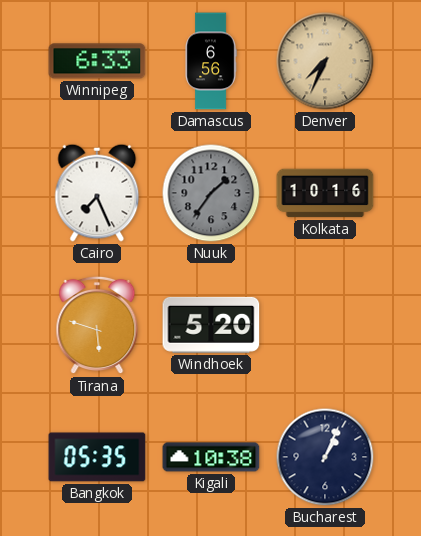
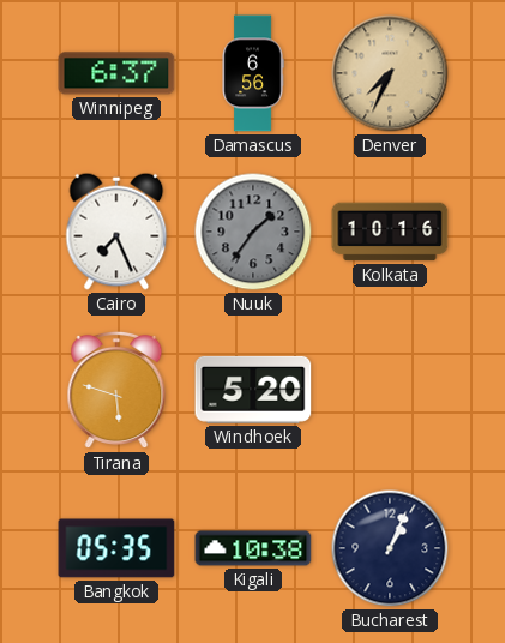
Winnipeg: 6:33 -> 6:37 (116, 73)
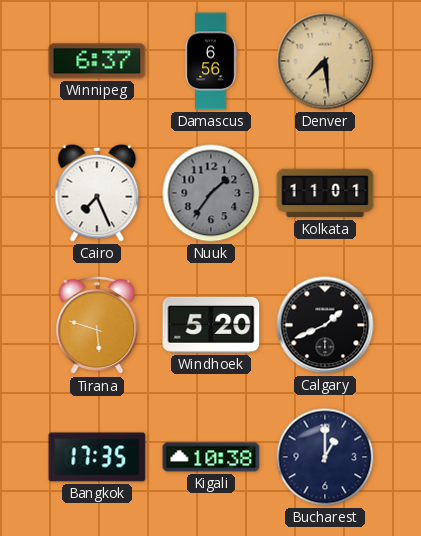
Denver: 7:34 -> 7:29 (325, 61)
Kolkata: 10:16 -> 11:01 (325, 193)
Calgary: none -> 1:41 (325, 325)
Bangkok: 05:35 -> 17:35 (97, 457)
Bucharest: 1:04 -> 1:00 (325, 457)
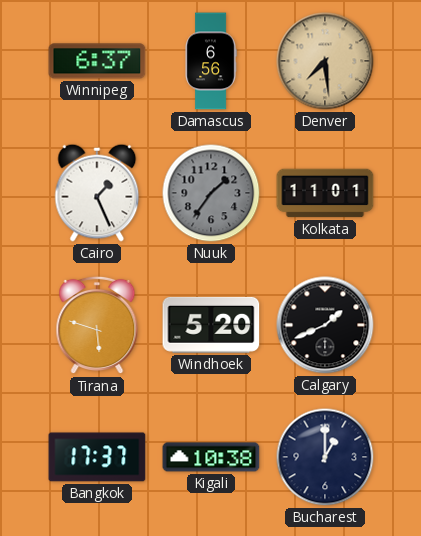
Cairo: 7:26 -> 1:26 (97, 193)
Bangkok: 17:35 -> 17:37 (97, 457)
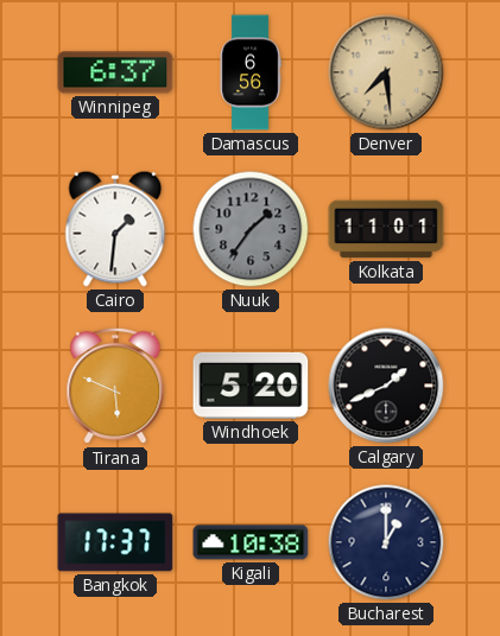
Cairo: 1:26 -> 1:31 (115, 229)
Tirana: 5:48 -> 5:49 (115, 386)
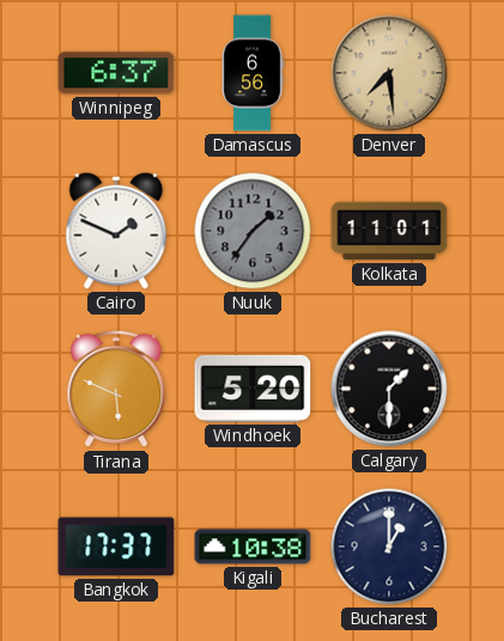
Cairo: 1:31 -> 1:49 (116, 231)
Calgary: 1:41 -> 1:30 (389, 389)
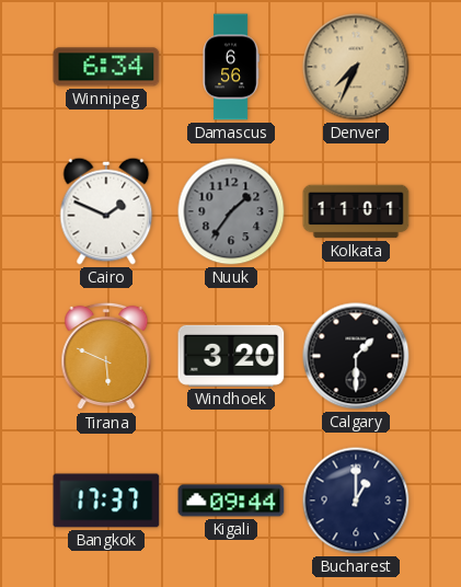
Winnipeg: 6:37 -> 6:34 (106, 67)
Denver: 7:29 -> 7:34 (356, 67)
Windhoek: 5:20 -> 3:20 (231, 356)
Kigali: 10:38 -> 09:44 (231, 500)
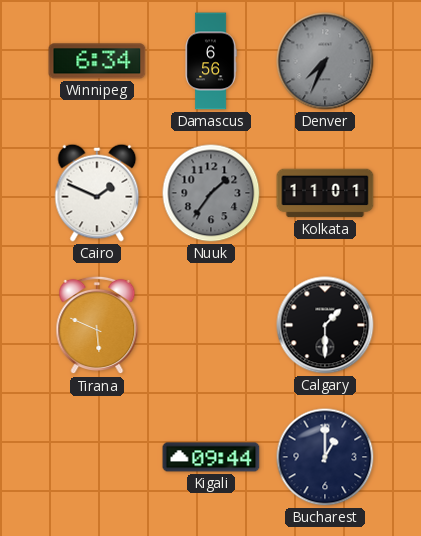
Denver dial: champagne -> grey (325, 61)
Windhoek: 3:20 -> none (231, 356)
Bangkok: 17:37 -> none (106, 500)
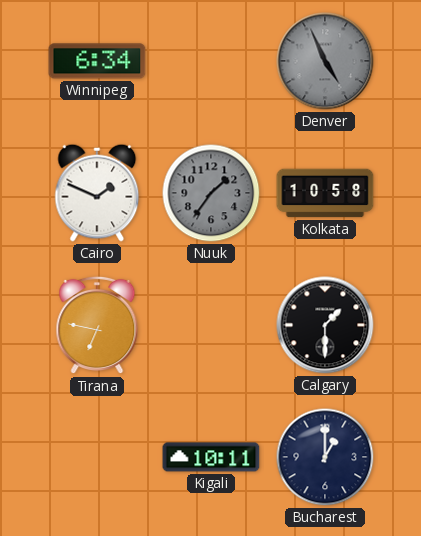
Damascus: 6:56 -> none (211, 61)
Denver: 7:34 -> 4:56 (325, 61)
Kolkata: 11:01 -> 10:58 (325, 193)
Tirana: 5:49 -> 6:47 (97, 325)
Kigali: 09:44 -> 10:11 (211, 457)
